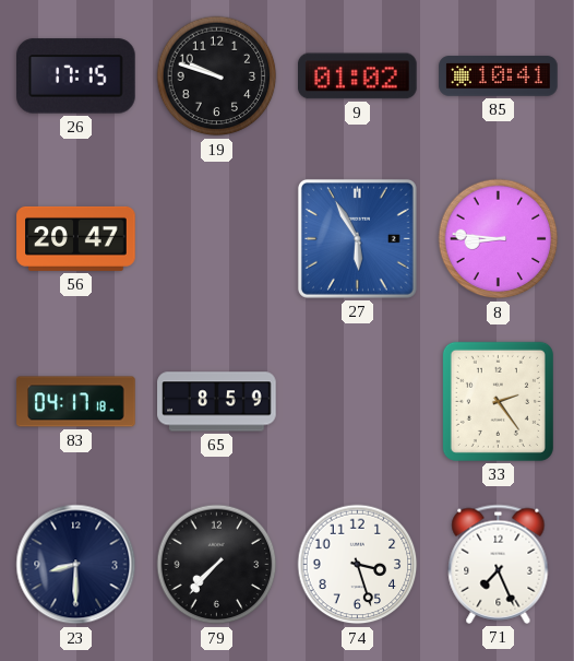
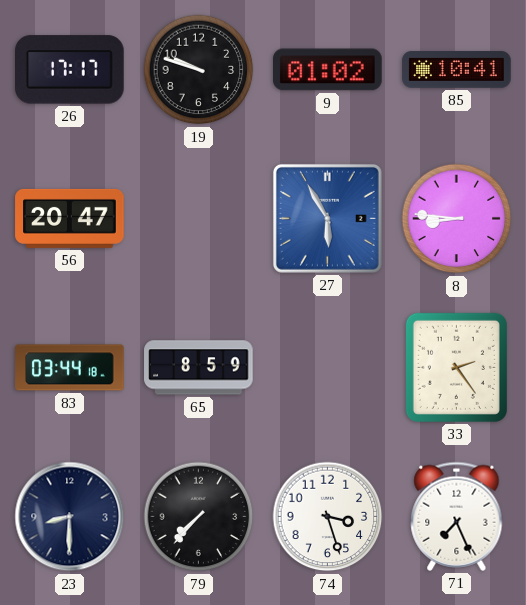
26: 17:15 -> 17:17 (70, 70)
83: 04:17 -> 03:44 (70, 368)
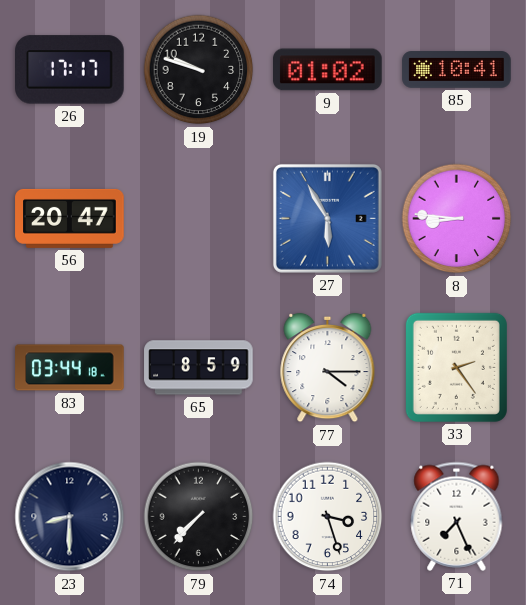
77: none -> 4:15 (328, 368)
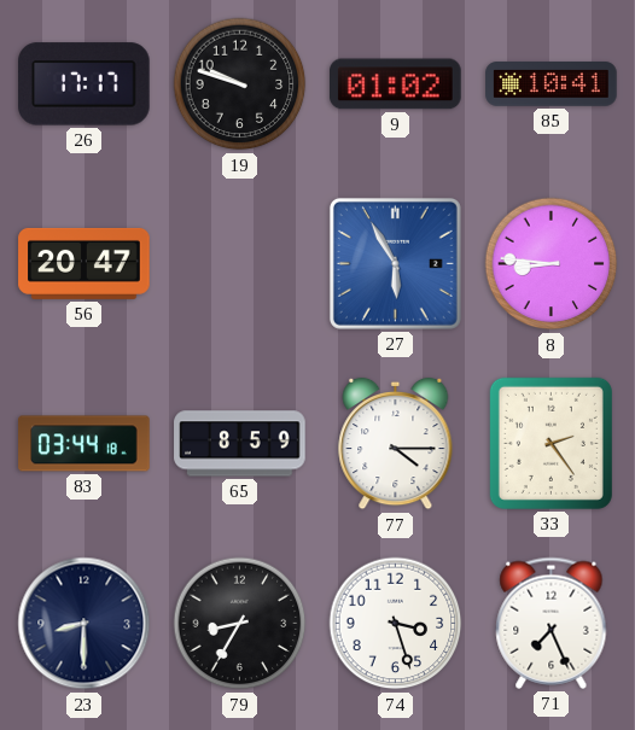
79: 7:37 -> 8:35 (240, 624)
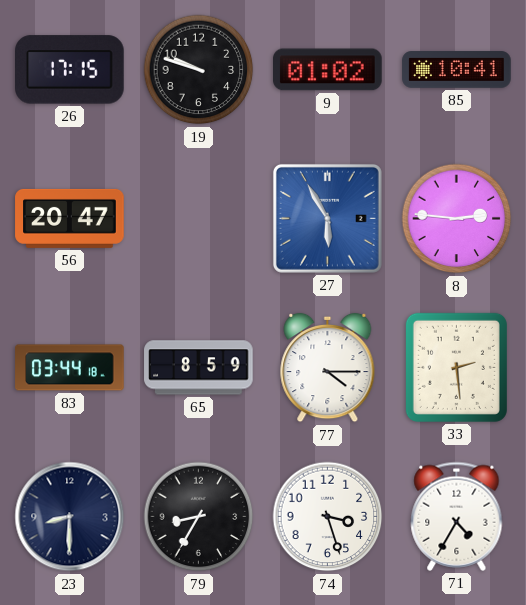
26: 17:17 -> 17:15 (70, 70)
8: 8:46 -> 2:46 (457, 219)
33: 2:24 -> 2:29 (456, 367)
71: 7:26 -> 4:35 (457, 516)
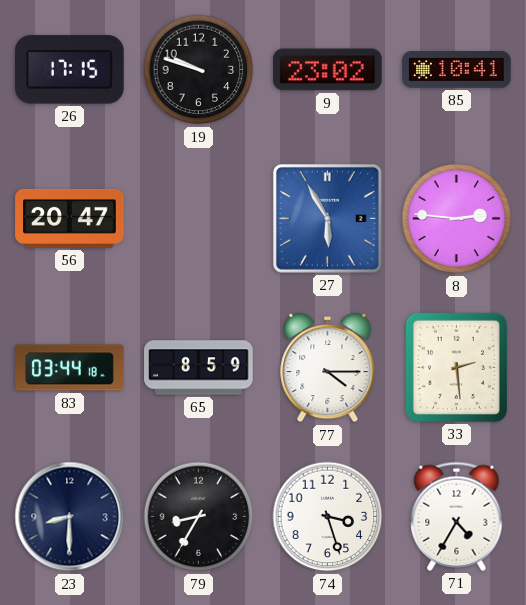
9: 01:02 -> 23:02 (328, 70)
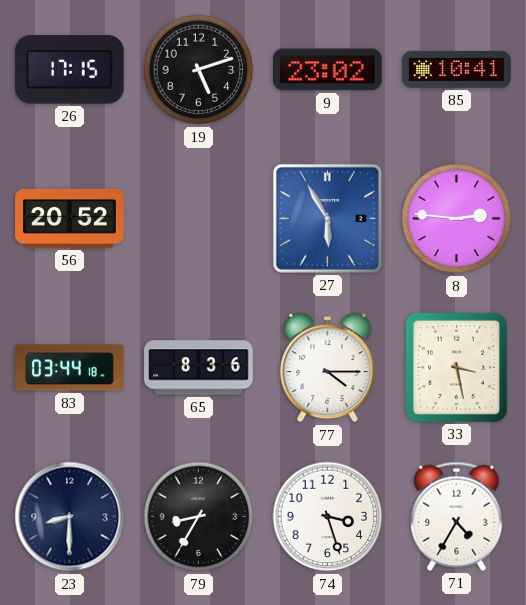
19: 9:48 -> 5:12 (199, 70)
56: 20:47 -> 20:52 (70, 218)
65: 8:59 -> 8:36 (199, 368)
33: 2:29 -> 3:28 (456, 367)
